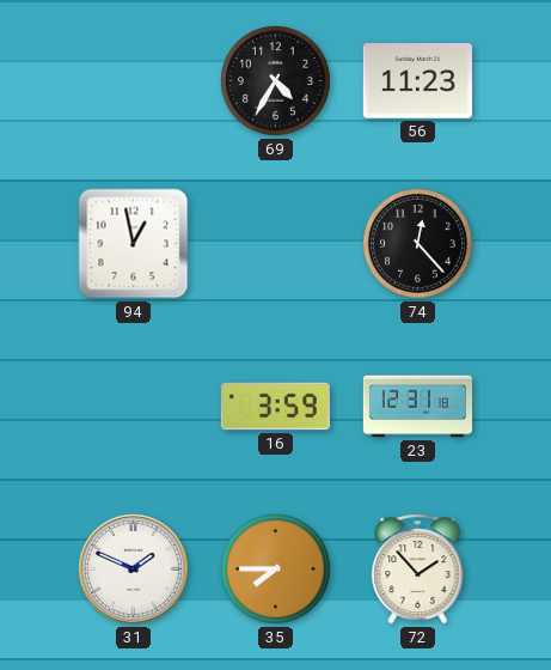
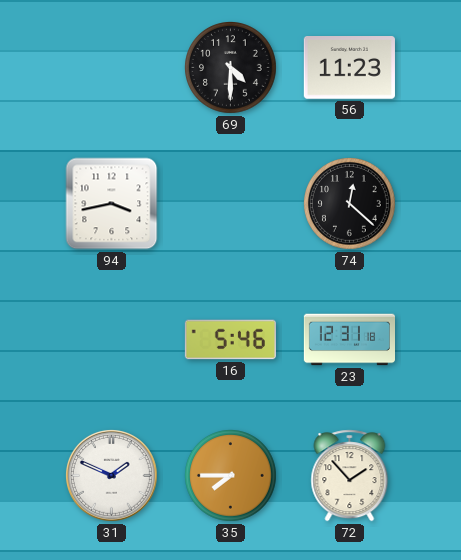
69: 4:35 -> 4:30 (231, 68)
94: 12:58 -> 3:43 (112, 204)
74: 12:23 -> 12:22 (350, 204)
16: 3:59 -> 5:46 (230, 340)
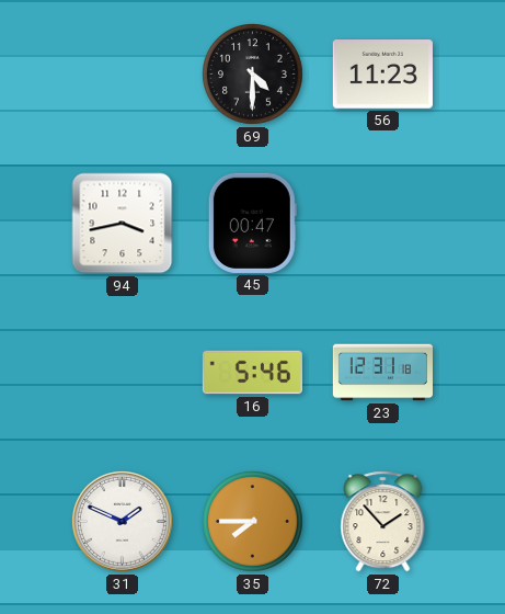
45: none -> 00:47 (252, 223)
74: 12:22 -> none (350, 204)
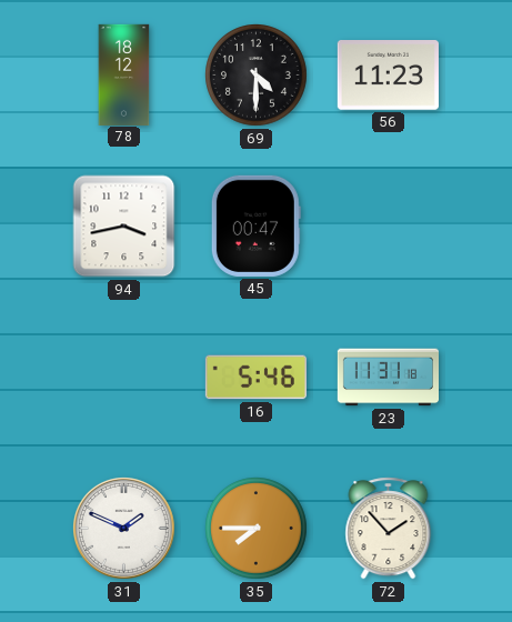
78: none -> 18:12 (124, 74)
23: 12:31 -> 11:31 (388, 378)
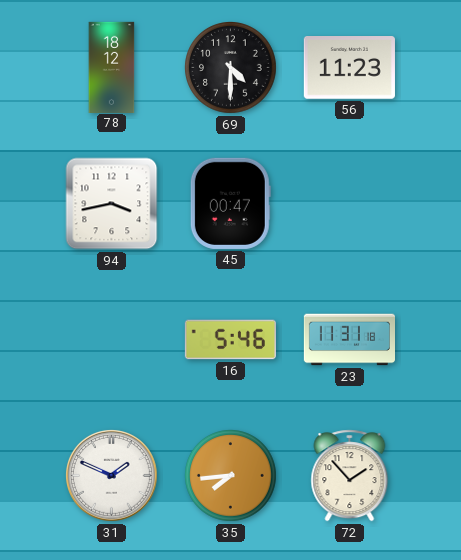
35: 7:45 -> 7:44 (231, 476)
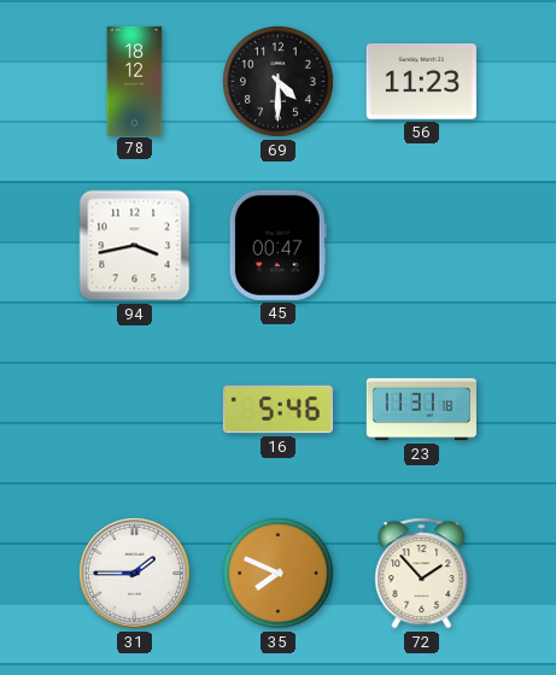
31: 1:49 -> 1:45 (134, 573)
35: 7:44 -> 7:49 (279, 574)
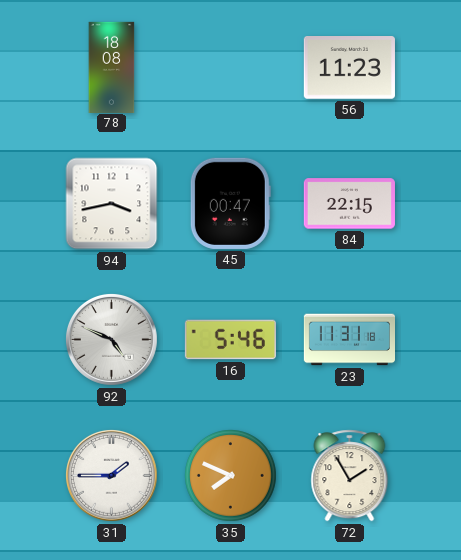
78: 18:12 -> 18:08 (112, 67)
69: 4:30 -> none (279, 82)
84: none -> 22:15 (349, 204)
92: none -> 4:49 (111, 339)
72: 1:53 -> 1:55 (350, 476)
